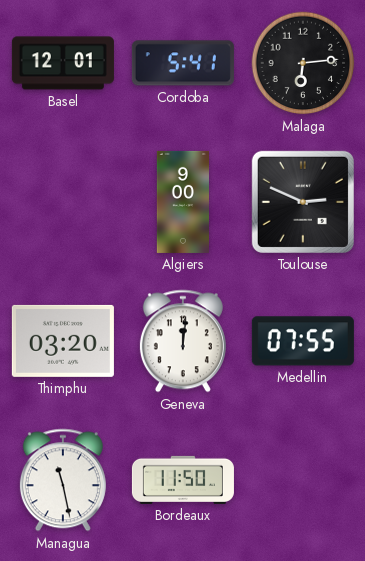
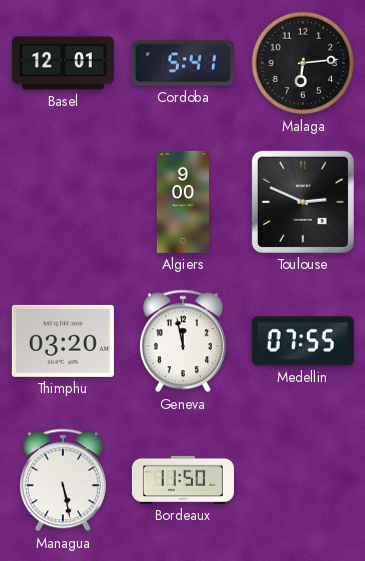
Geneva: 12:01 -> 11:58 (183, 341)
Managua: 11:28 -> 5:28 (63, 480)
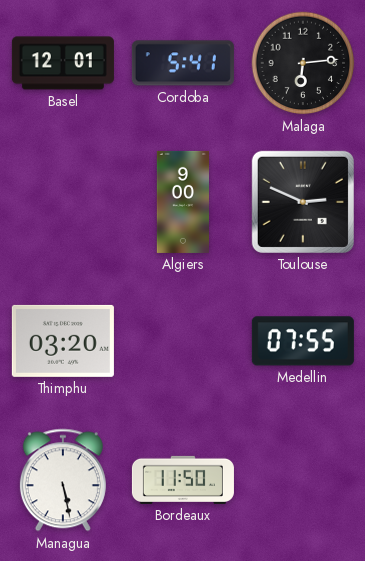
Geneva: 11:58 -> none (183, 341)
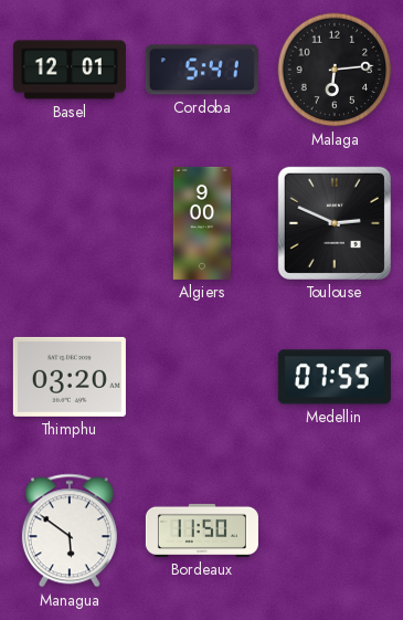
Managua: 5:28 -> 5:51 (70, 530)
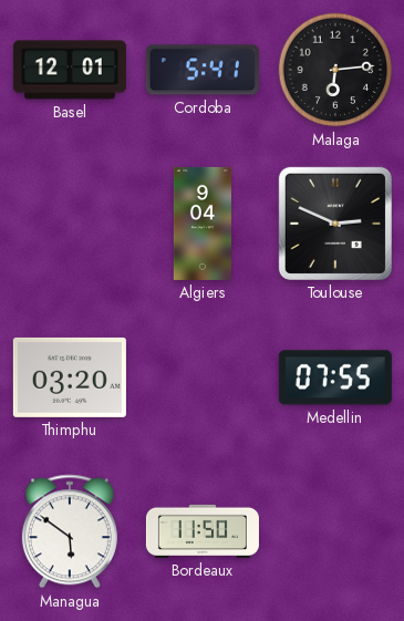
Algiers: 9:00 -> 9:04 (201, 224)
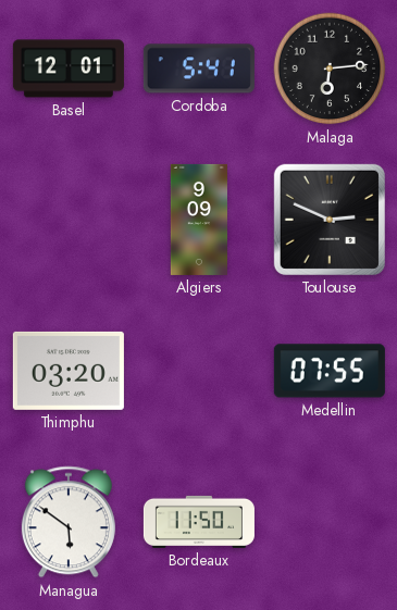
Algiers: 9:04 -> 9:09 (198, 220)
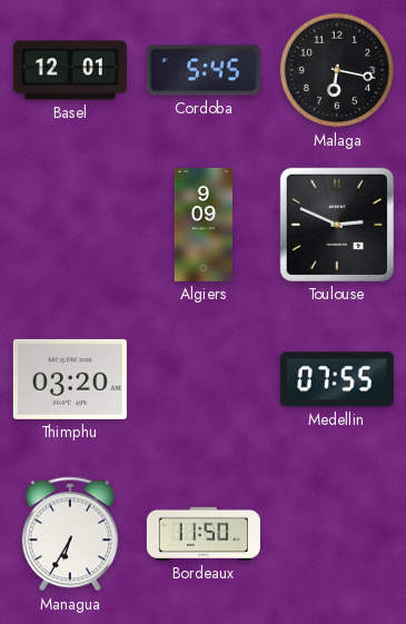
Cordoba: 5:41 -> 5:45 (204, 70)
Malaga: 6:14 -> 6:17 (337, 70)
Managua: 5:51 -> 6:35 (70, 534)
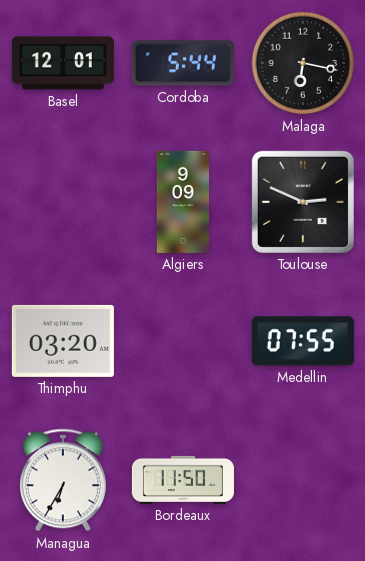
Cordoba: 5:45 -> 5:44 (183, 63)
